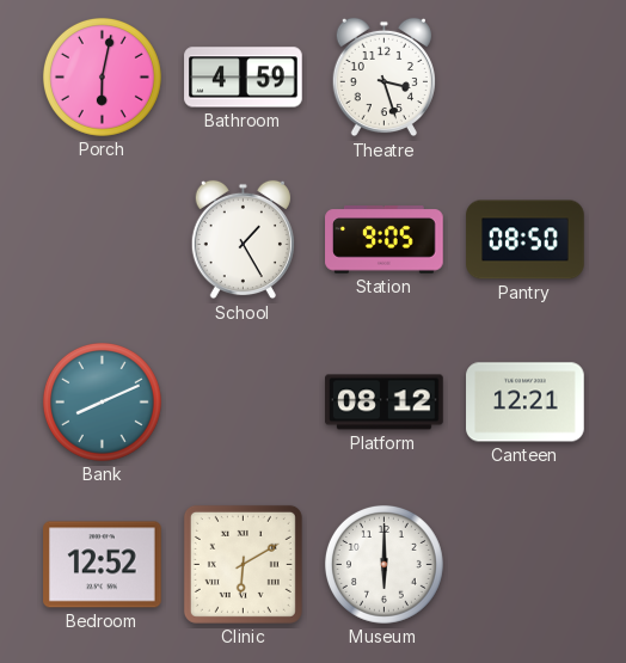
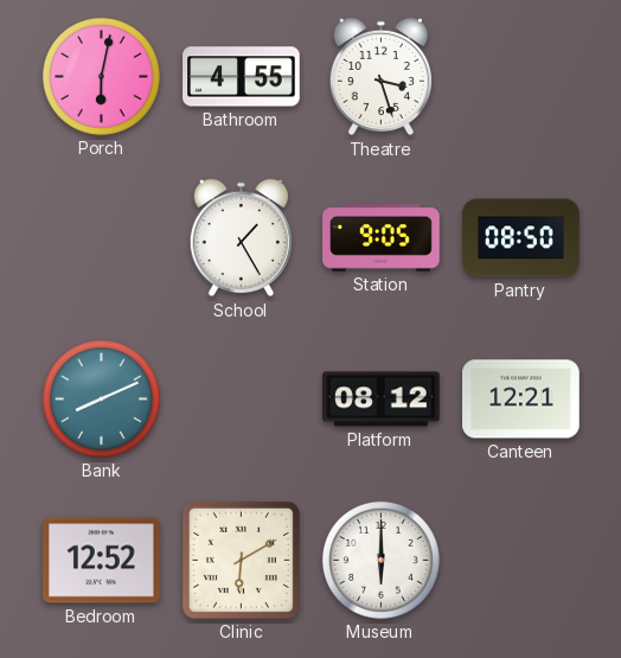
Bathroom: 4:59 -> 4:55 (242, 77)
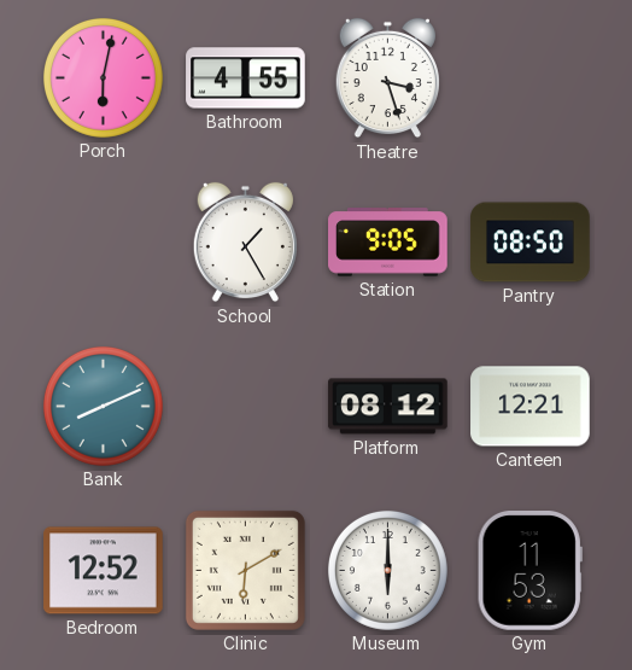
Gym: none -> 11:53 (529, 571)
